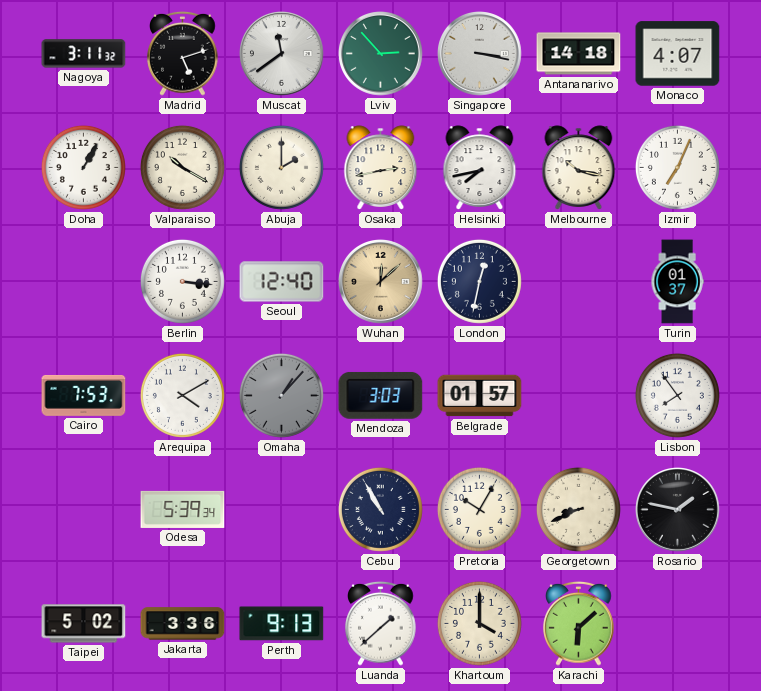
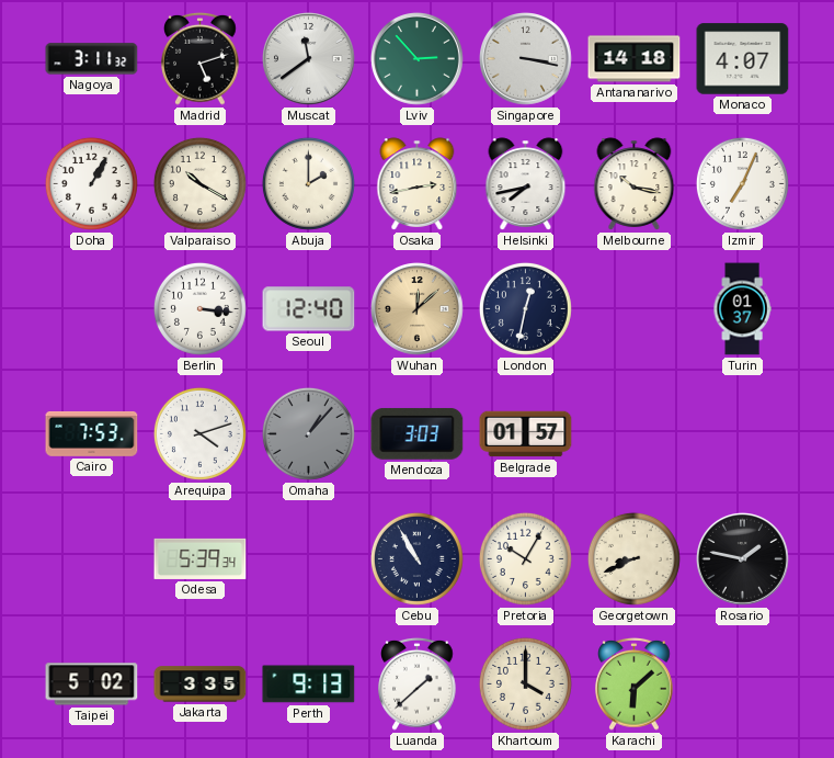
Arequipa: 4:10 -> 4:12 (199, 433)
Lisbon: 7:54 -> none (677, 395)
Jakarta: 3:36 -> 3:35 (201, 685)
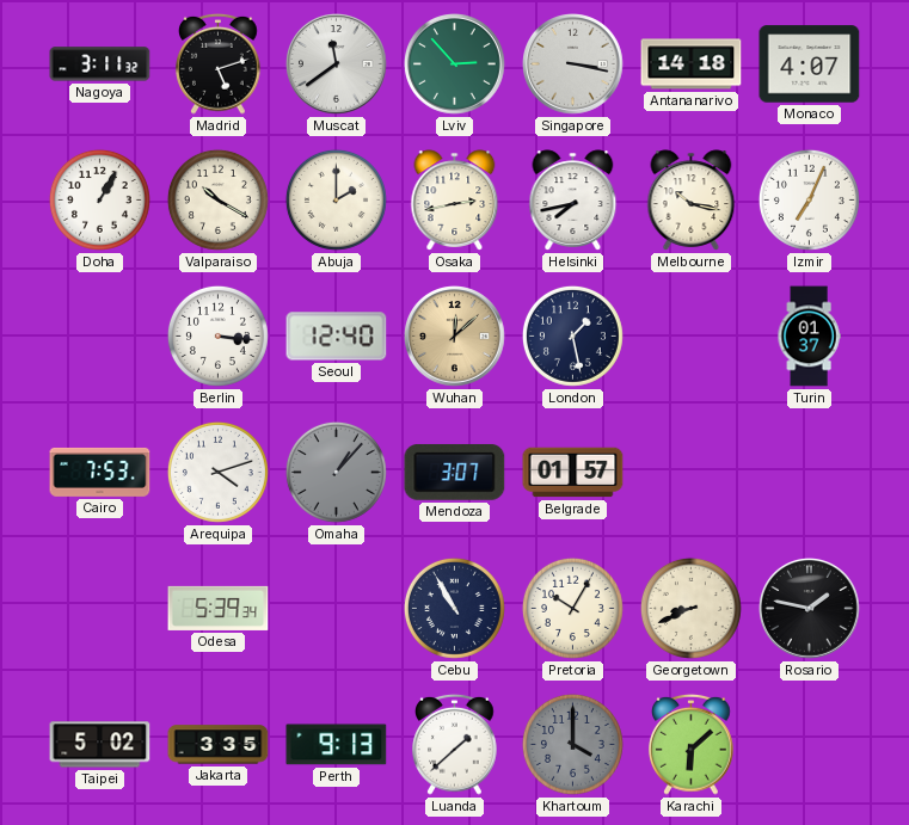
London: 12:32 -> 1:28 (572, 335)
Mendoza: 3:03 -> 3:07 (455, 472)
Khartoum dial: cream -> grey (572, 744)
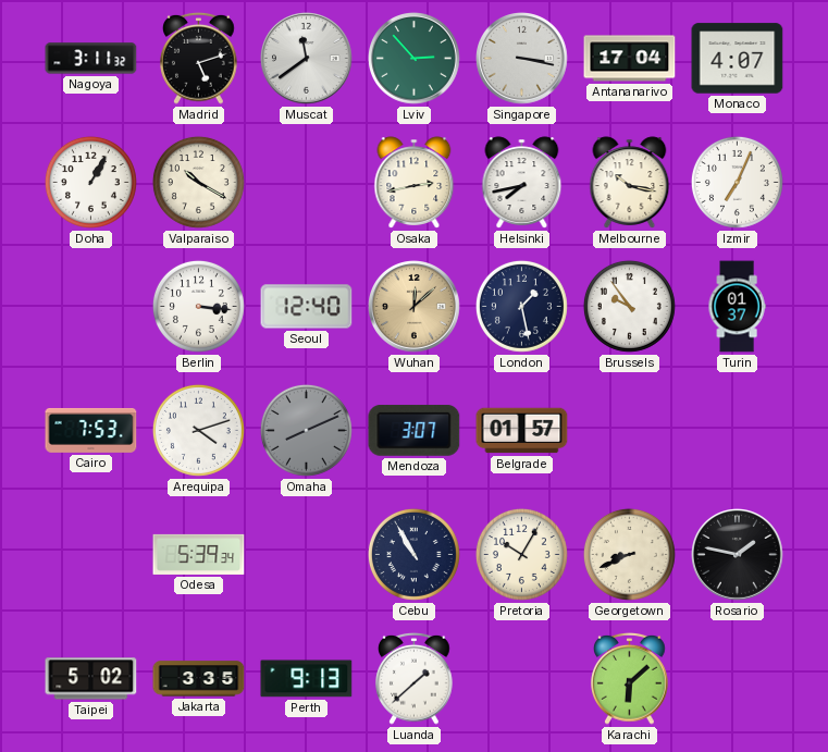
Antananarivo: 14:18 -> 17:04 (630, 59)
Abuja: 2:00 -> none (336, 199)
Brussels: none -> 9:54 (629, 306)
Omaha: 1:07 -> 8:11 (306, 430)
Khartoum: 4:00 -> none (572, 744)
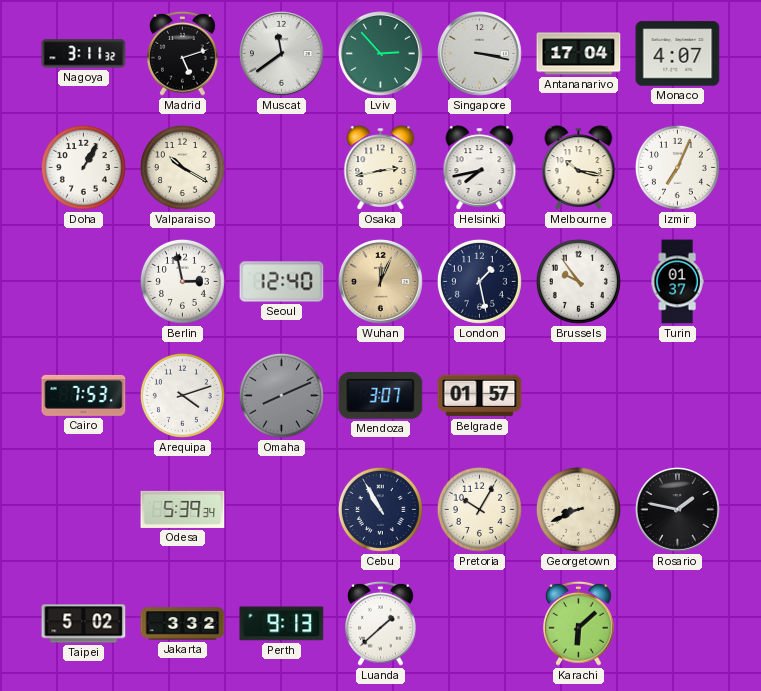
Berlin: 3:16 -> 2:58 (182, 281)
Wuhan: 12:08 -> 12:04 (381, 282)
Jakarta: 3:35 -> 3:32 (183, 624)
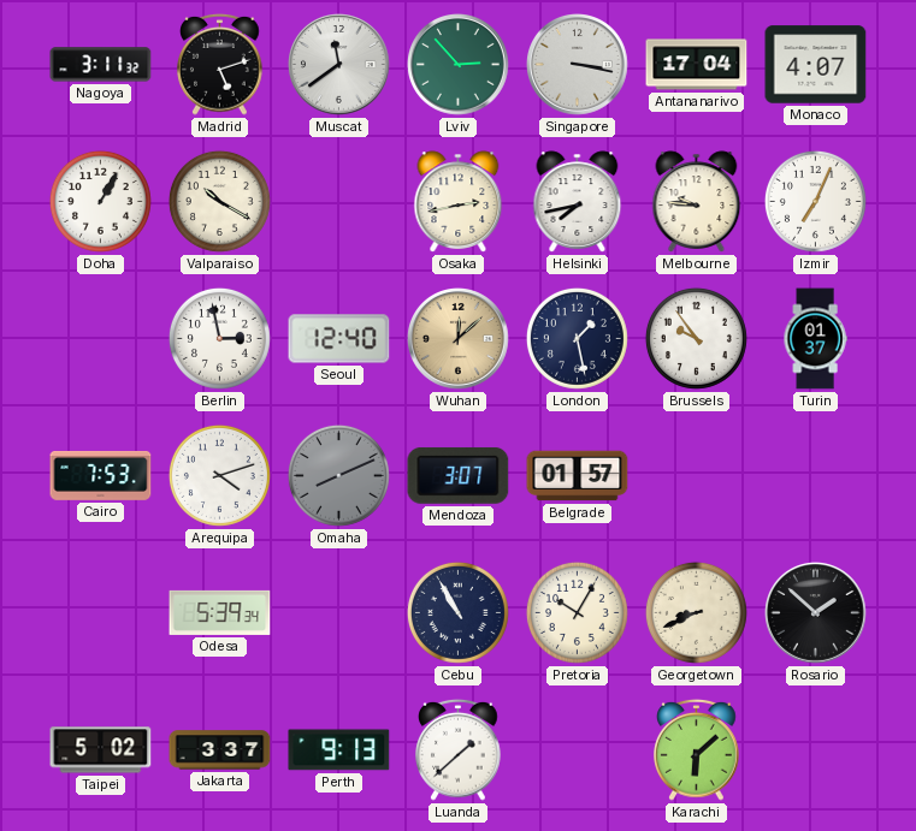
Melbourne: 10:17 -> 9:46 (697, 202)
Wuhan: 12:04 -> 12:08 (459, 339)
Rosario: 1:47 -> 1:52 (816, 613)
Jakarta: 3:32 -> 3:37 (220, 750)
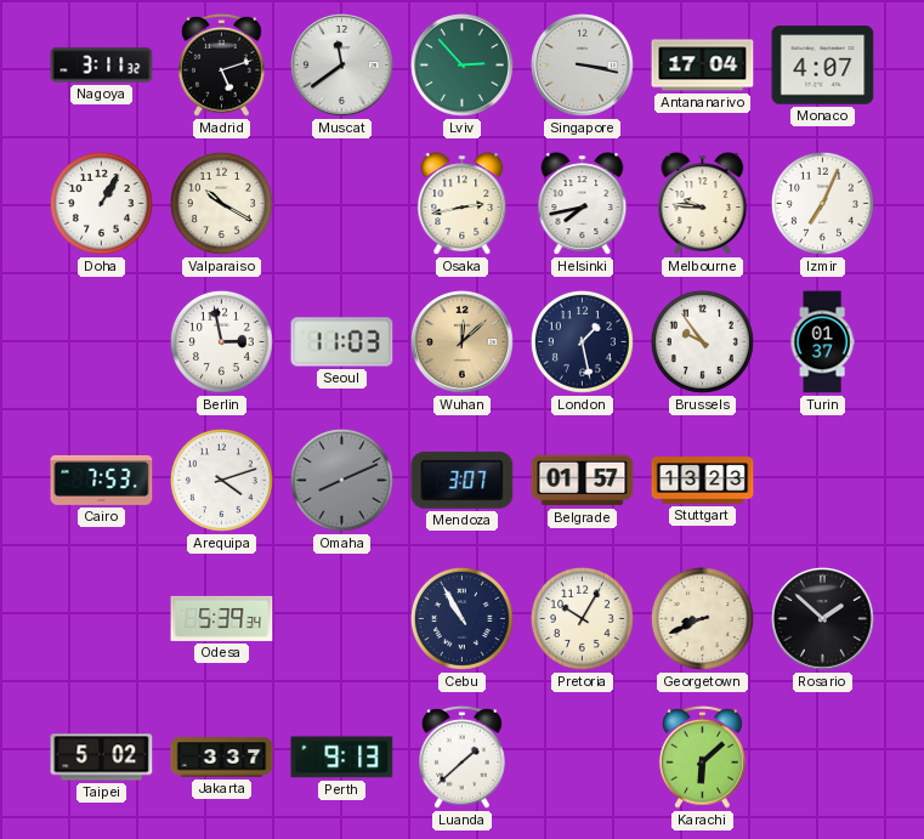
Seoul: 12:40 -> 11:03 (342, 342)
Stuttgart: none -> 13:23 (703, 481)
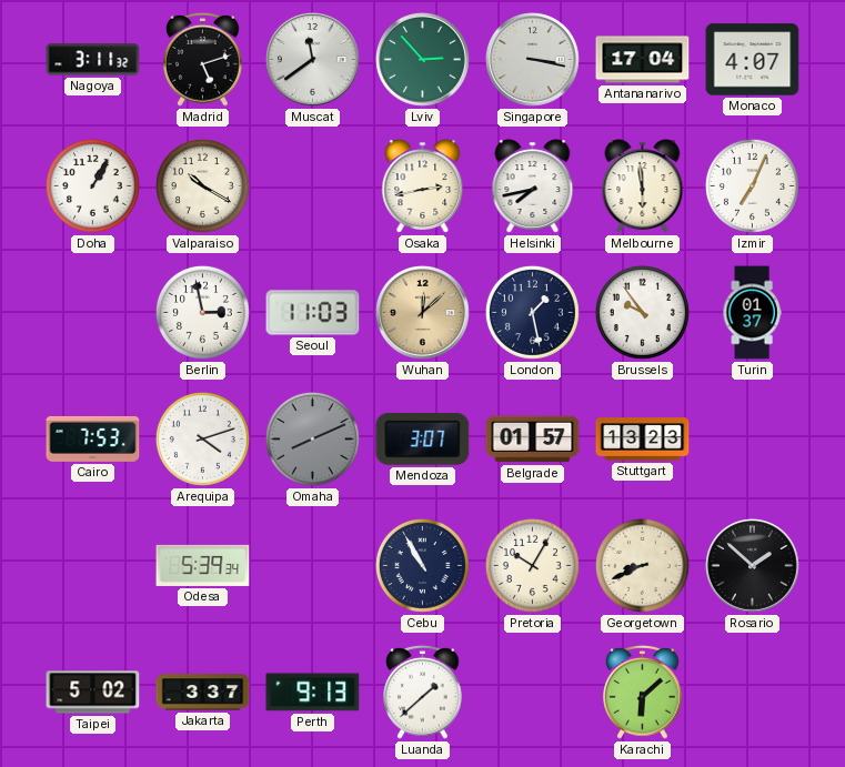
Melbourne: 9:46 -> 5:59 (643, 186)
